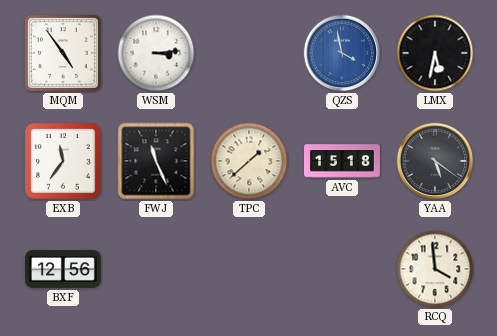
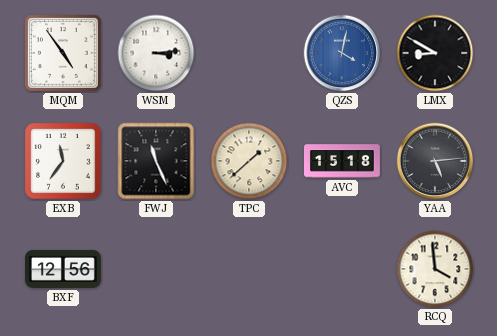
QZS: 3:58 -> 4:02 (342, 53)
LMX: 5:32 -> 8:50 (435, 53)
YAA: 5:21 -> 5:14 (435, 161)
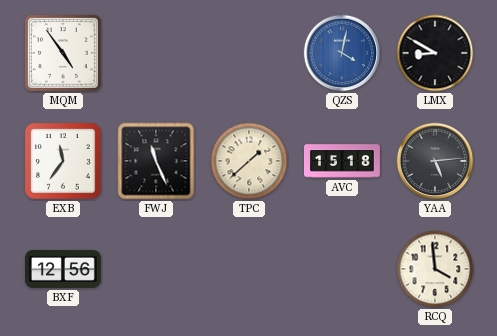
WSM: 3:14 -> none (156, 53)
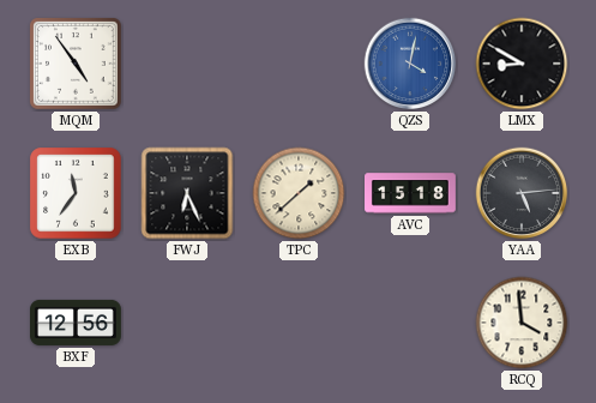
FWJ: 11:26 -> 6:26 (187, 193)
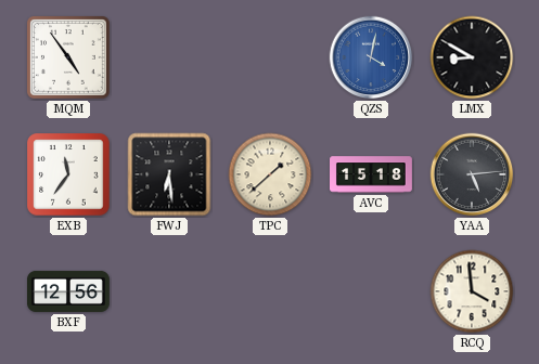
FWJ: 6:26 -> 6:29 (169, 174)
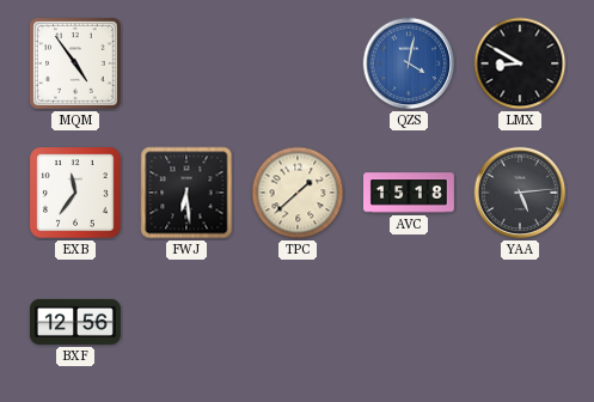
RCQ: 3:59 -> none (472, 291)
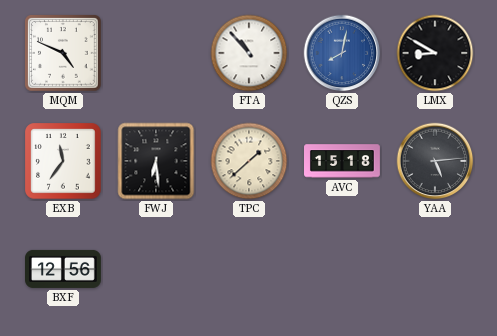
MQM: 4:54 -> 4:49 (64, 54)
FTA: none -> 10:53 (249, 53)
QZS: 4:02 -> 8:02 (342, 53)
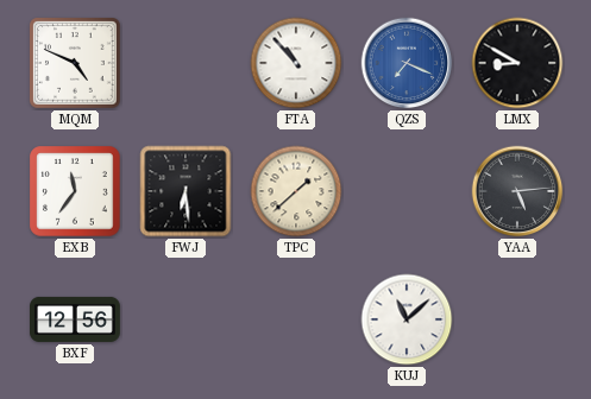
QZS: 8:02 -> 7:19 (407, 63)
AVC: 15:18 -> none (343, 161)
KUJ: none -> 11:08 (407, 319)
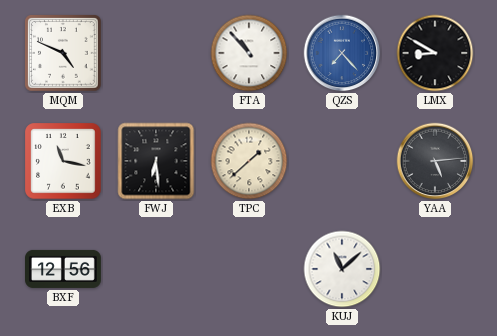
QZS: 7:19 -> 7:23 (342, 53)
EXB: 11:36 -> 11:17 (63, 161)
